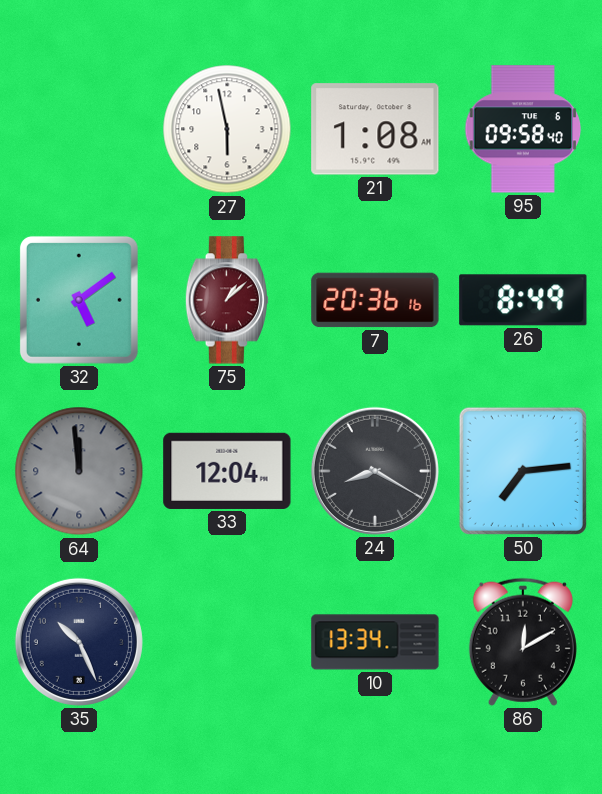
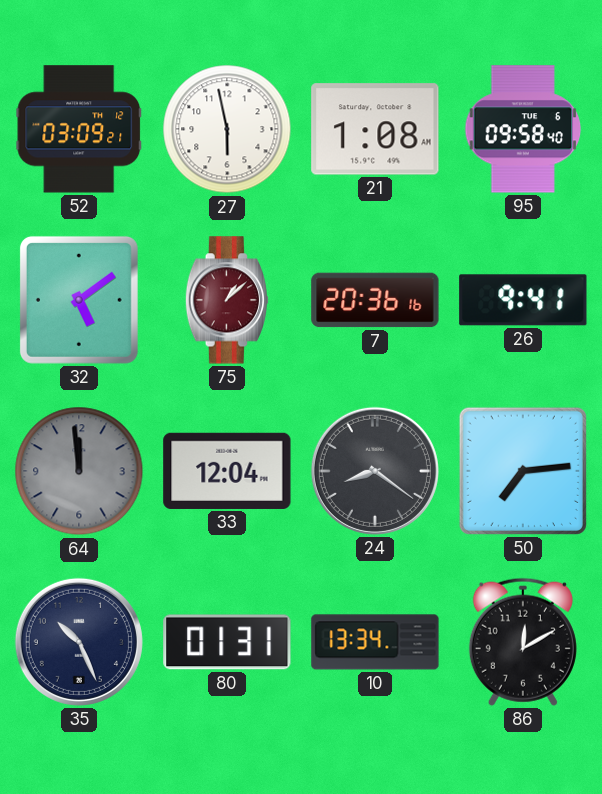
52: none -> 03:09 (79, 129)
26: 8:49 -> 9:41 (523, 300)
24: 8:20 -> 8:21 (375, 471)
80: none -> 01:31 (227, 642)
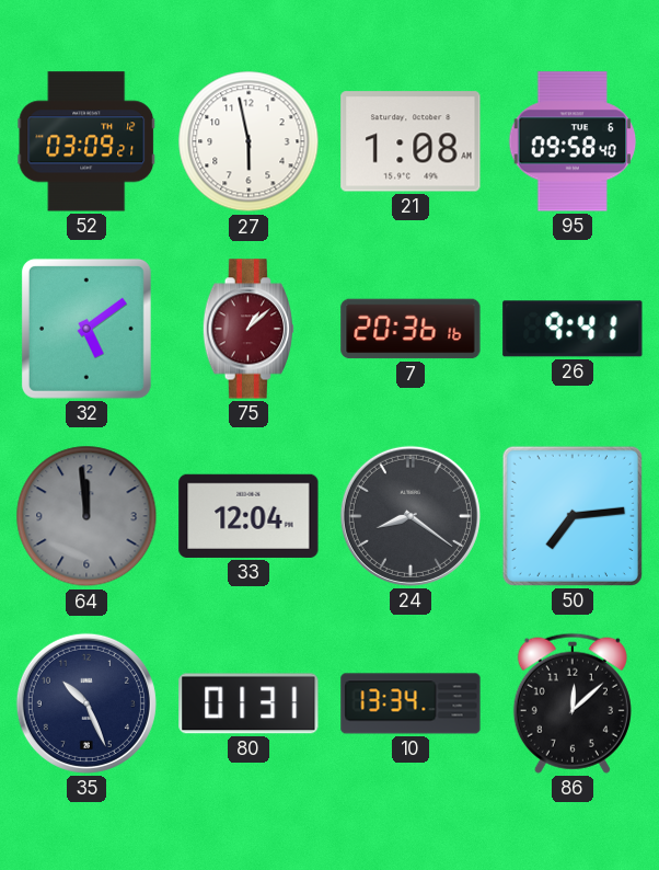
86: 12:10 -> 12:08 (573, 703)
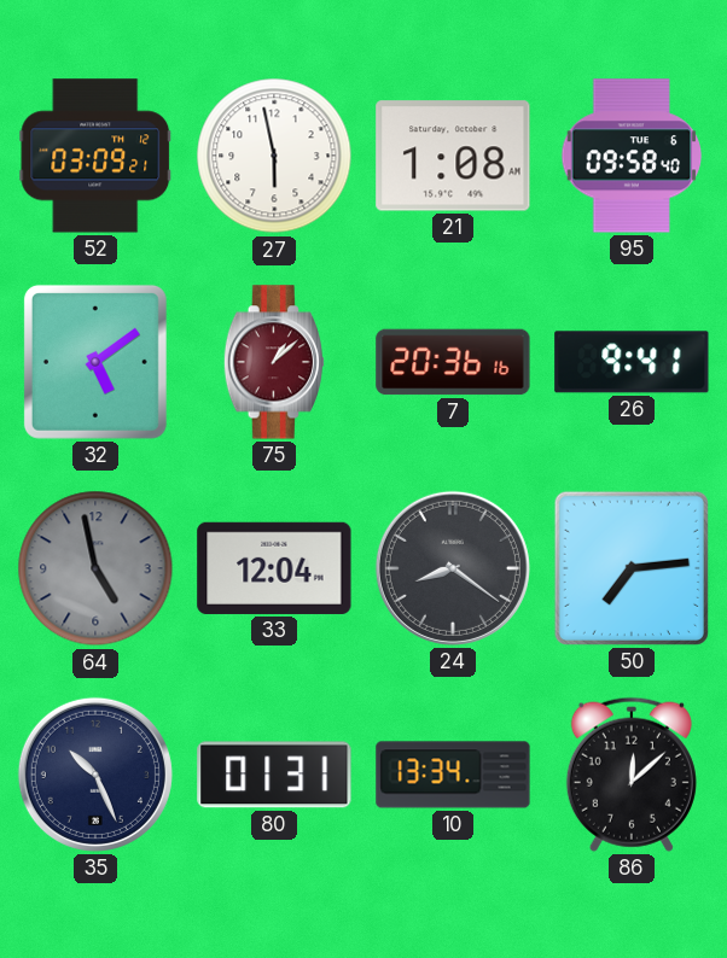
64: 11:59 -> 4:58 (95, 568)
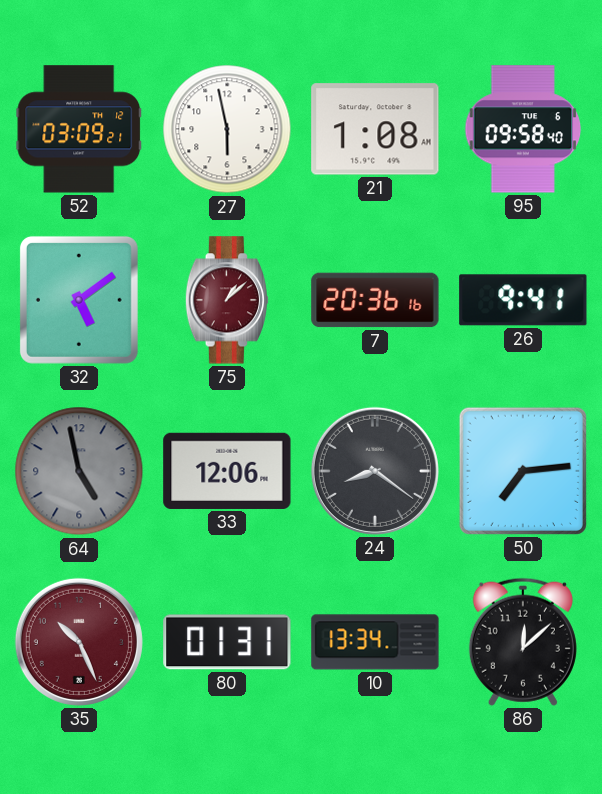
33: 12:04 -> 12:06 (227, 471)
35 dial: navy -> burgundy (79, 642)
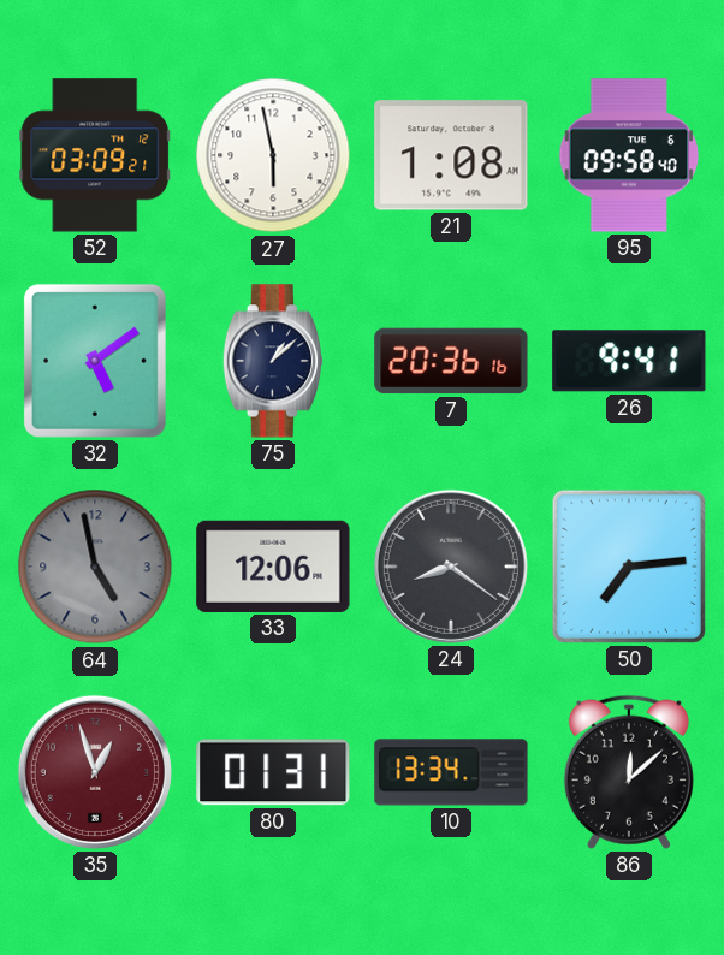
75 dial: burgundy -> navy (273, 361)
35: 10:26 -> 12:57 (95, 772)
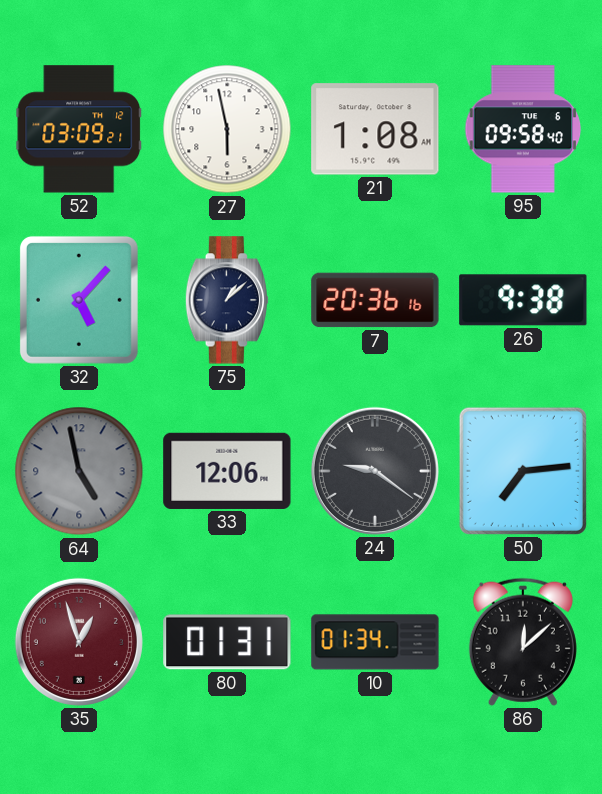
32: 5:09 -> 5:07 (79, 300)
26: 9:41 -> 9:38 (523, 300)
24: 8:21 -> 9:21 (375, 471)
10: 13:34 -> 01:34 (375, 642)
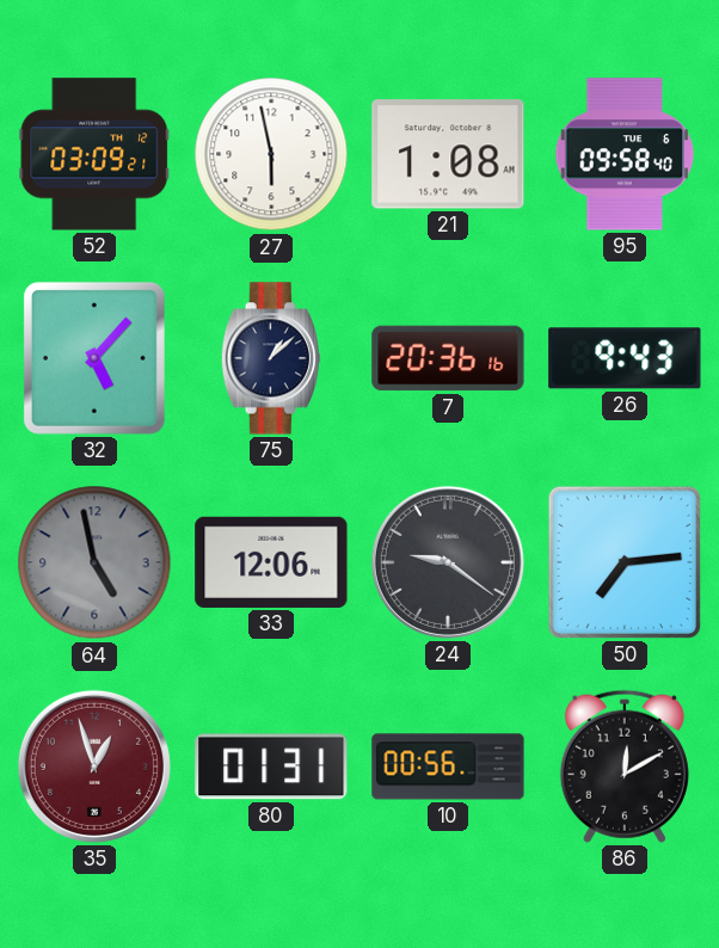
26: 9:38 -> 9:43 (625, 358)
10: 01:34 -> 00:56 (448, 767)
86: 12:08 -> 12:10 (625, 767)
